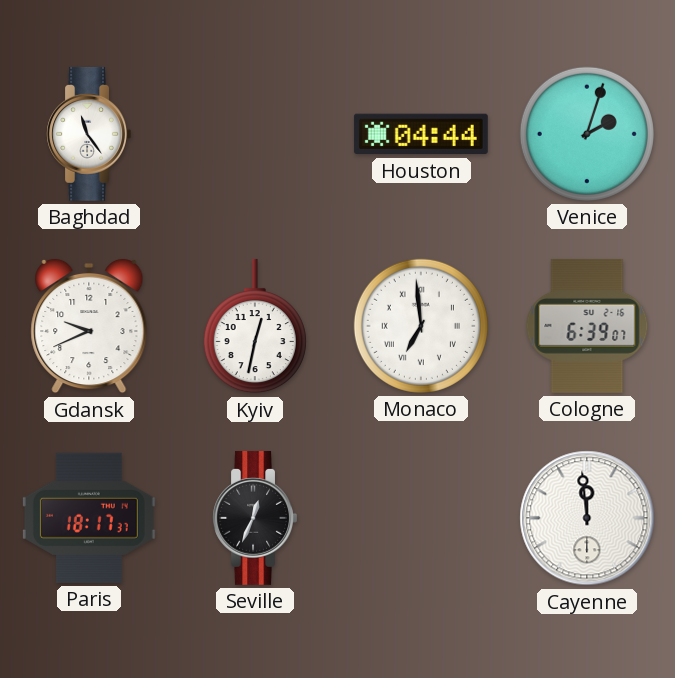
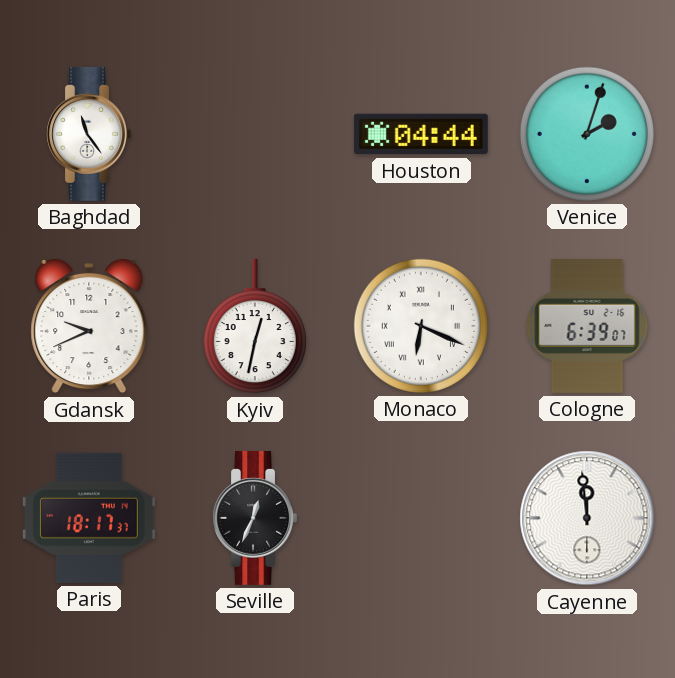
Monaco: 6:59 -> 6:19 (421, 326)
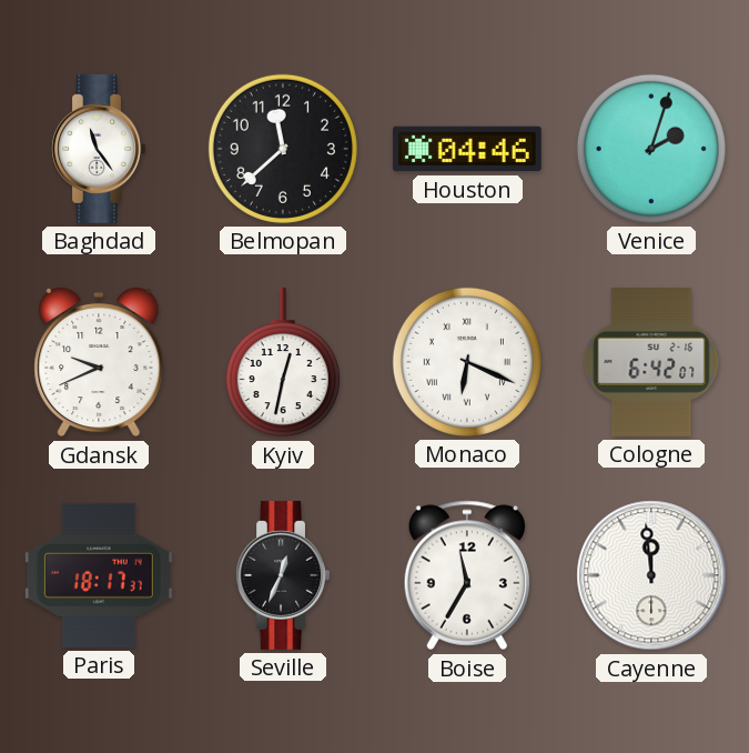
Belmopan: none -> 11:38 (283, 149)
Houston: 04:44 -> 04:46 (467, 149)
Cologne: 6:39 -> 6:42 (651, 362)
Boise: none -> 11:35 (467, 575)
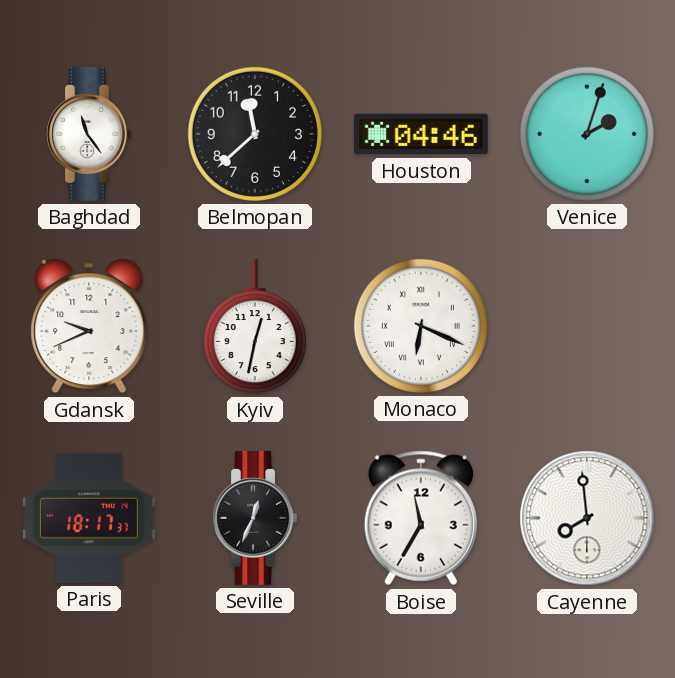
Cologne: 6:42 -> none (651, 362)
Cayenne: 11:59 -> 7:59 (587, 518)
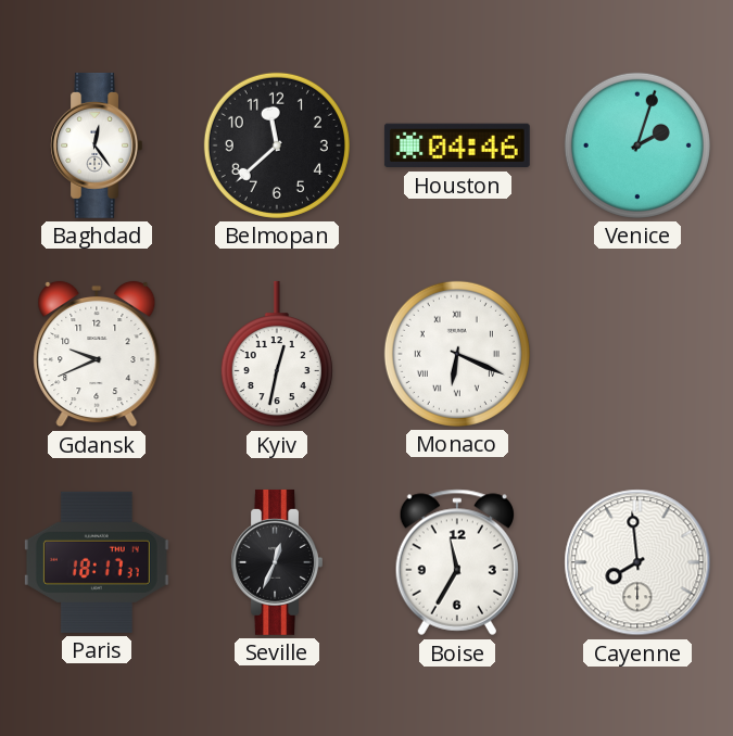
Baghdad: 11:24 -> 12:24 (97, 145)
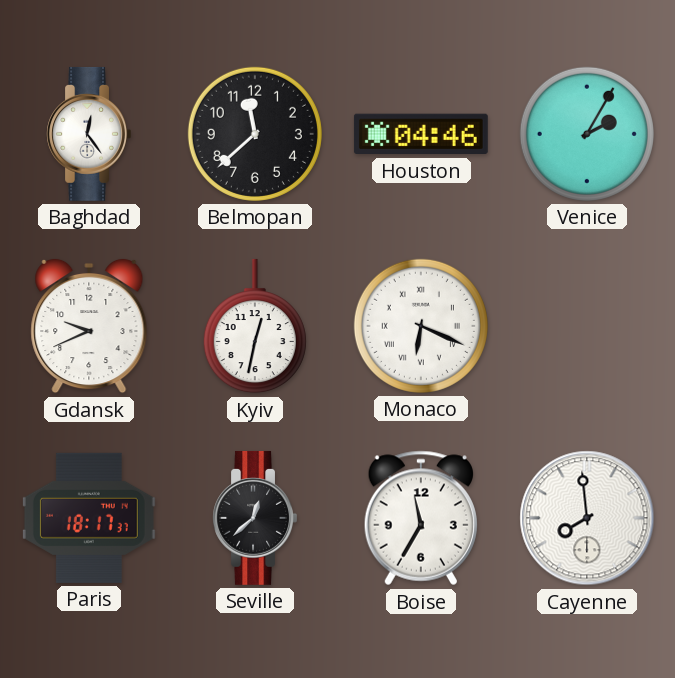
Venice: 2:03 -> 2:05 (587, 134)
Seville: 12:34 -> 12:38 (255, 518)
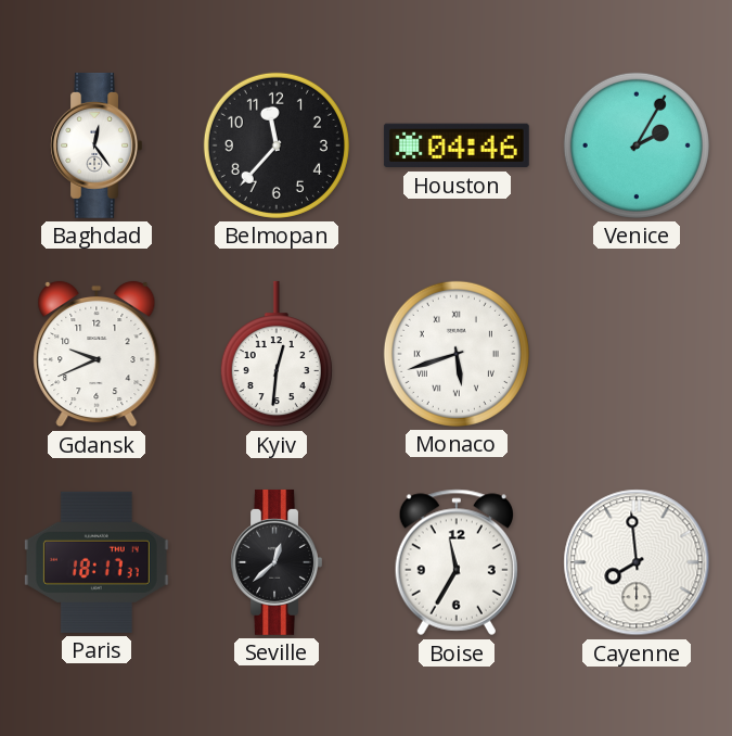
Belmopan: 11:38 -> 11:37 (277, 145)
Kyiv: 12:32 -> 12:31 (277, 354)
Monaco: 6:19 -> 5:42 (457, 354)
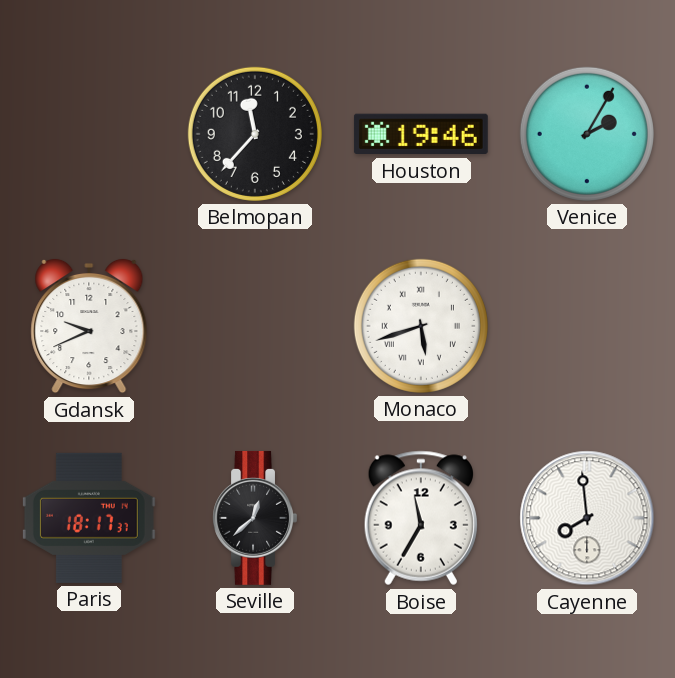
Baghdad: 12:24 -> none (97, 145)
Houston: 04:46 -> 19:46 (421, 134)
Kyiv: 12:31 -> none (277, 354)
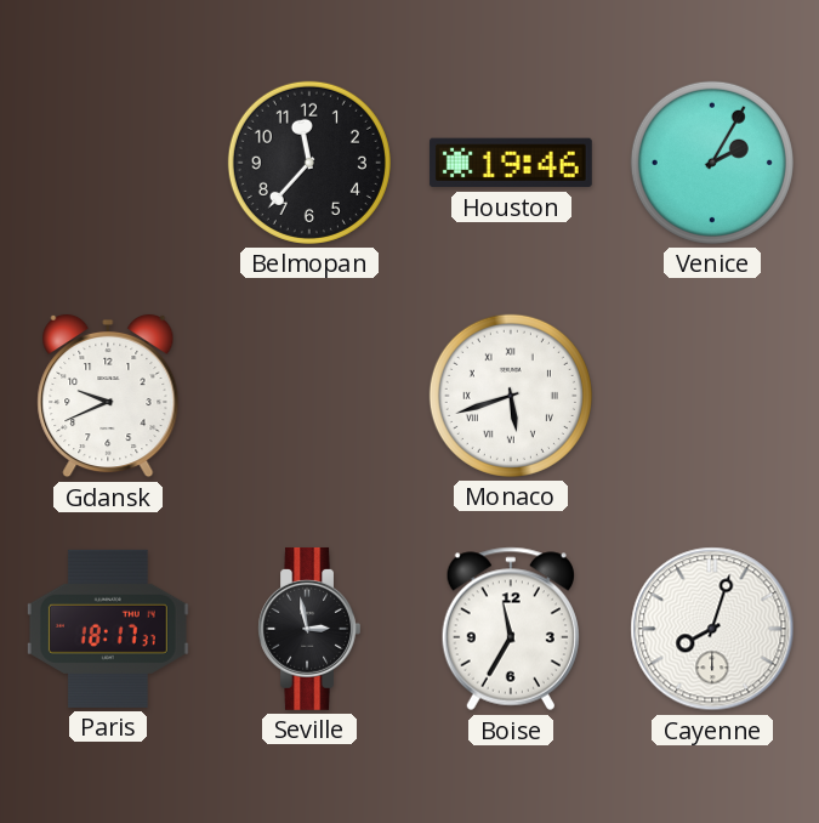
Seville: 12:38 -> 2:58 (309, 629)
Cayenne: 7:59 -> 8:03 (712, 629)
